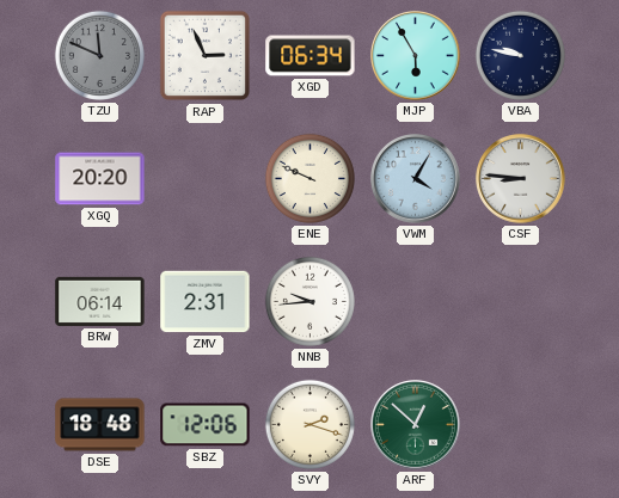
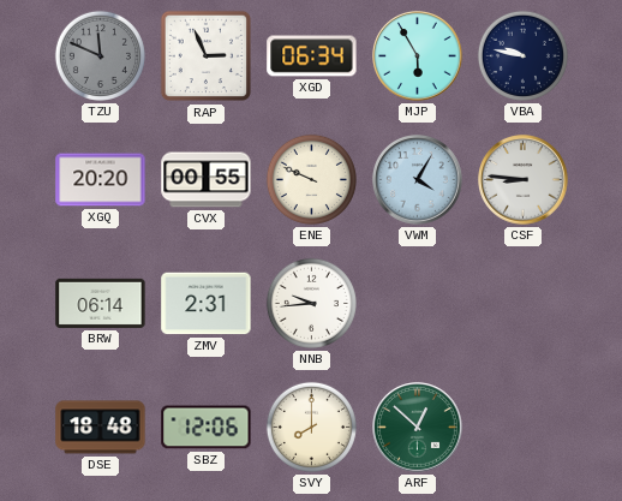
CVX: none -> 00:55 (207, 180)
SVY: 2:18 -> 8:00 (311, 427)
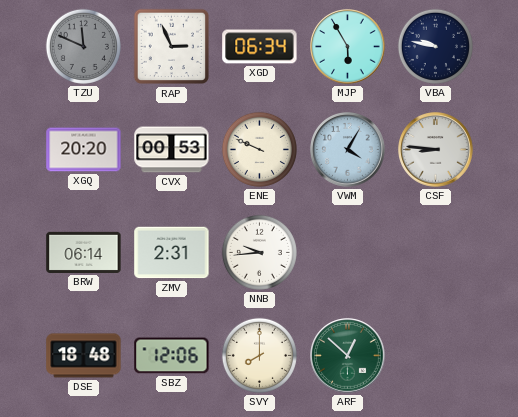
CVX: 00:55 -> 00:53 (172, 150)
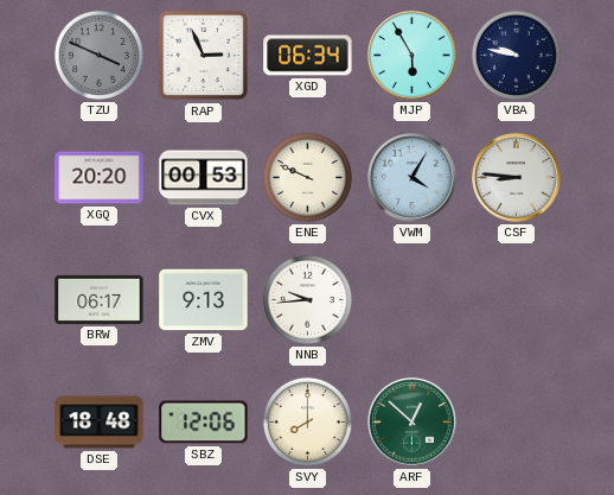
TZU: 11:49 -> 3:49 (98, 55)
BRW: 06:14 -> 06:17 (100, 299)
ZMV: 2:31 -> 9:13 (204, 300)
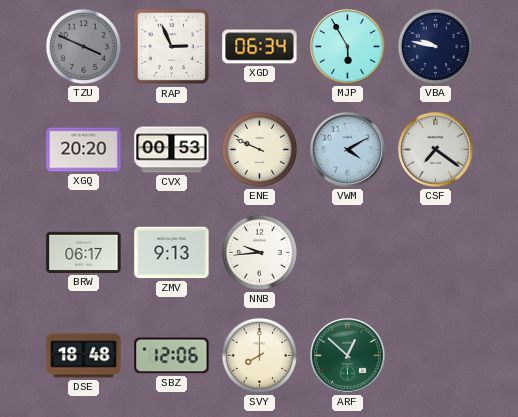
VWM: 4:05 -> 4:10 (348, 150)
CSF: 8:46 -> 7:21 (436, 150)
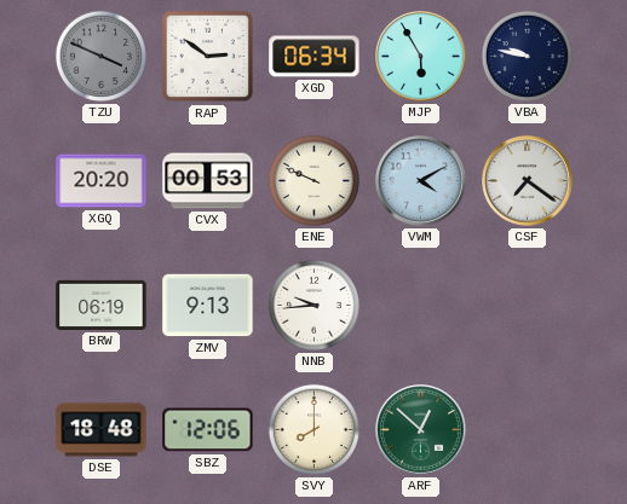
RAP: 2:56 -> 2:51 (208, 57)
BRW: 06:17 -> 06:19 (102, 305)
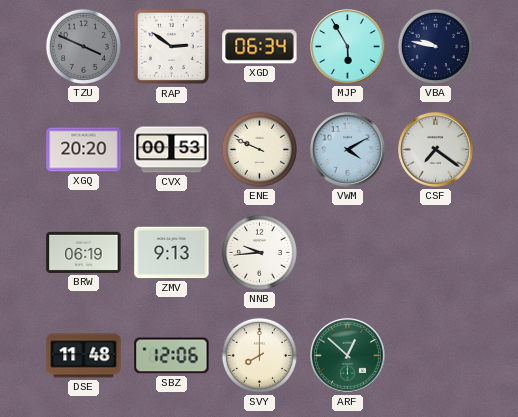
DSE: 18:48 -> 11:48 (84, 356)
